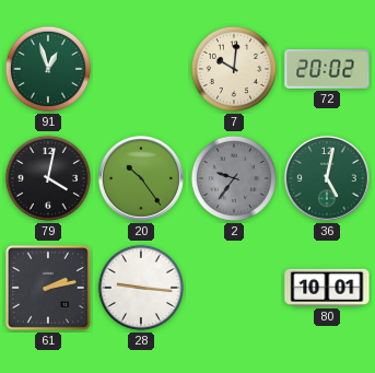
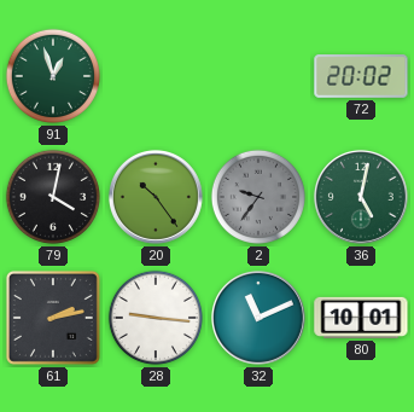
7: 10:01 -> none (234, 69)
32: none -> 11:11 (258, 318)
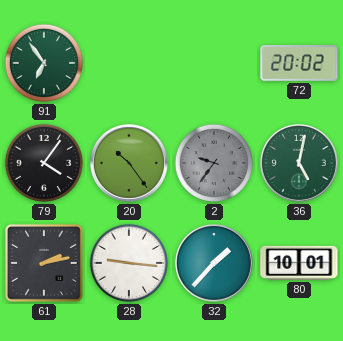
91: 12:57 -> 6:54 (44, 63)
79: 4:02 -> 4:06 (44, 163)
32: 11:11 -> 1:37 (214, 263)
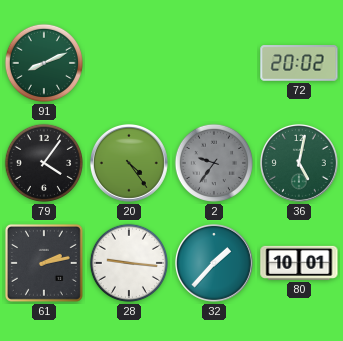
91: 6:54 -> 8:11 (44, 63)
20: 10:24 -> 4:24 (129, 163)
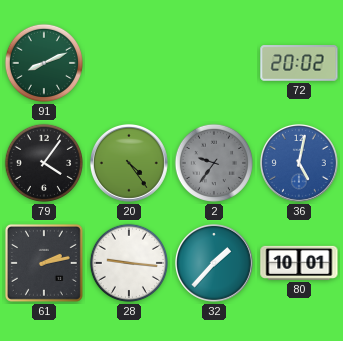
36 dial: green -> blue (299, 163)
